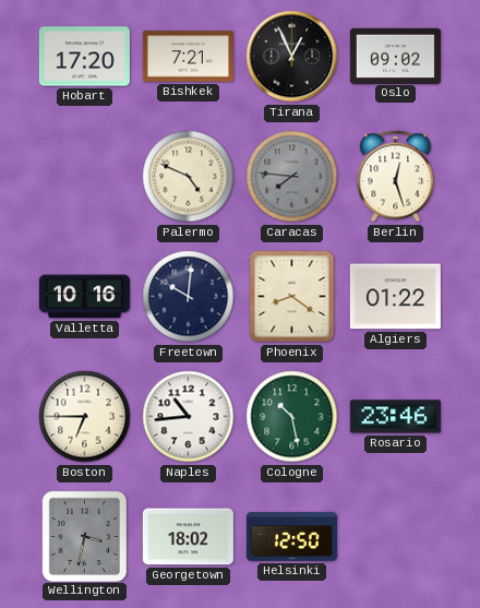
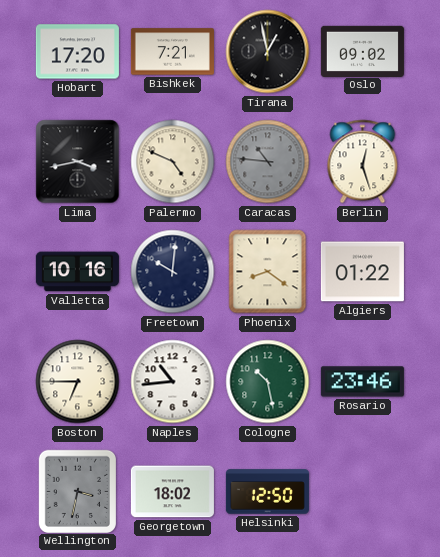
Tirana: 12:56 -> 12:58 (268, 52)
Lima: none -> 3:43 (78, 162)
Caracas: 7:46 -> 10:46 (268, 162)
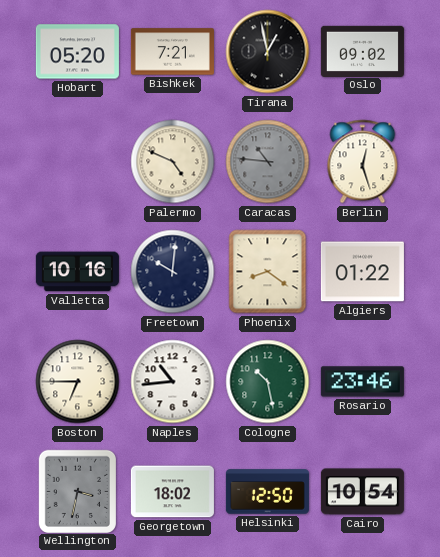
Hobart: 17:20 -> 05:20 (77, 52)
Lima: 3:43 -> none (78, 162)
Cairo: none -> 10:54 (362, 492)
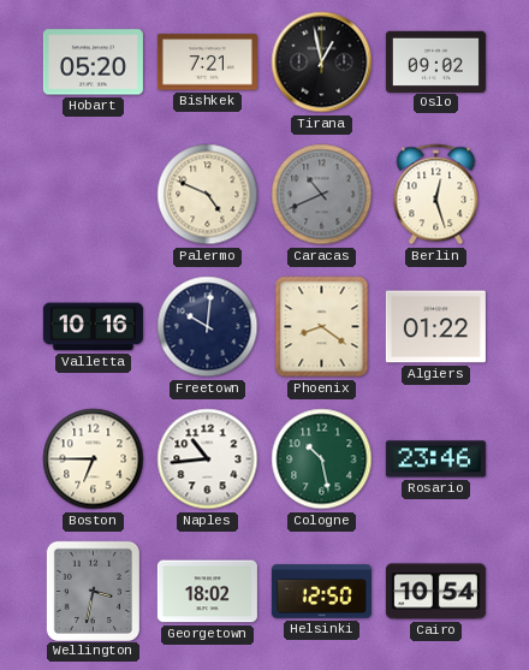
Caracas: 10:46 -> 10:41 (322, 195)
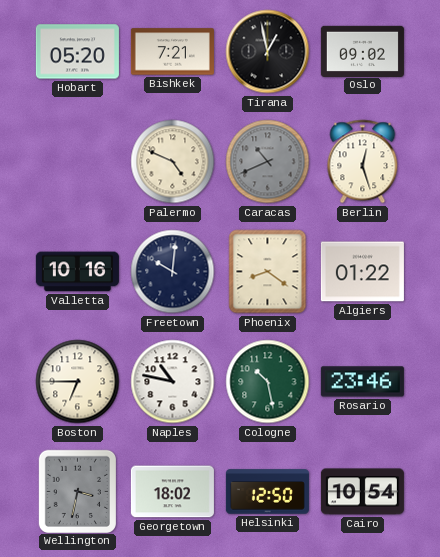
Naples: 10:44 -> 10:47 (173, 382)
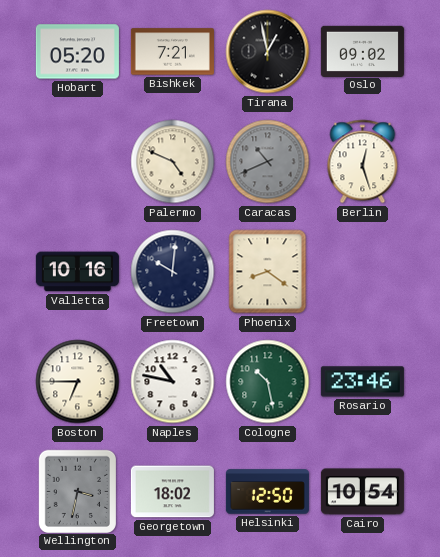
Algiers: 01:22 -> none (362, 272)
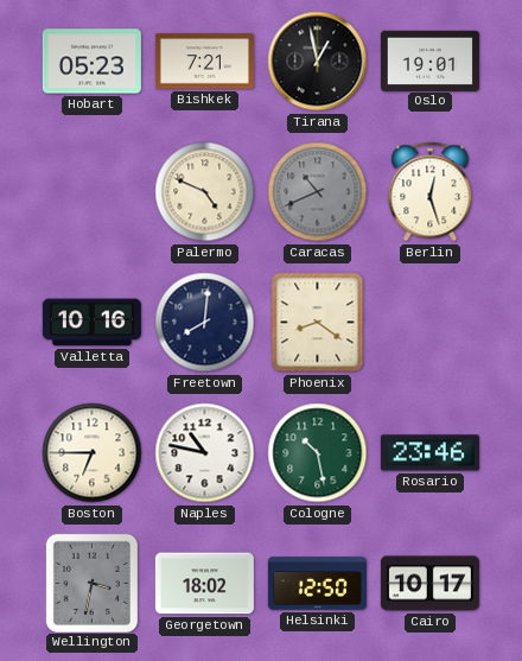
Hobart: 05:20 -> 05:23 (91, 62)
Oslo: 09:02 -> 19:01 (429, 61)
Freetown: 10:01 -> 8:01 (205, 323)
Cairo: 10:54 -> 10:17 (429, 584)
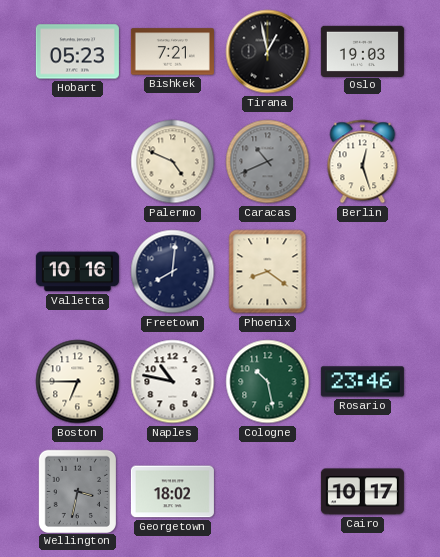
Oslo: 19:01 -> 19:03 (362, 51)
Helsinki: 12:50 -> none (317, 584)
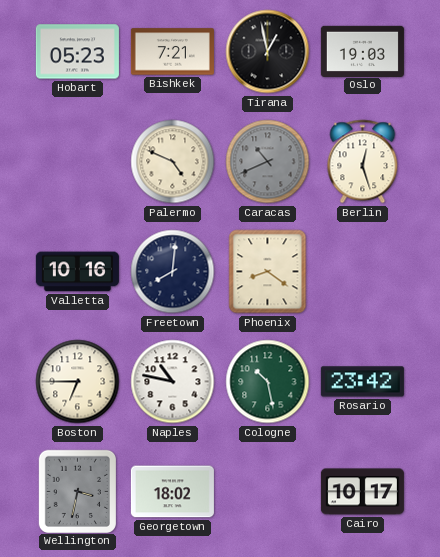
Rosario: 23:46 -> 23:42 (362, 382)
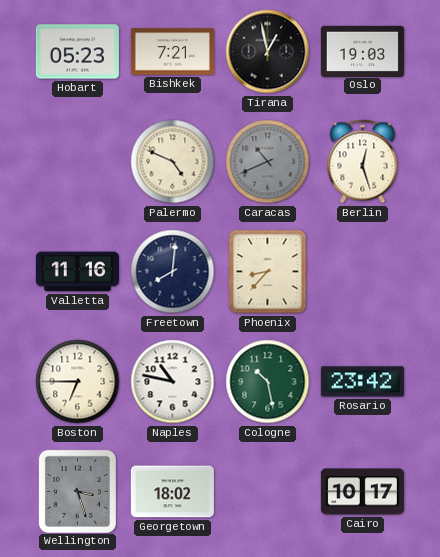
Valletta: 10:16 -> 11:16 (77, 272)
Phoenix: 8:21 -> 8:37 (268, 272)
Wellington: 3:32 -> 3:27 (77, 491)
